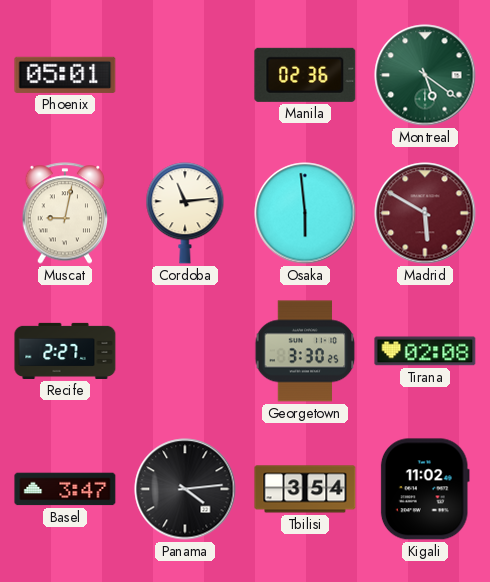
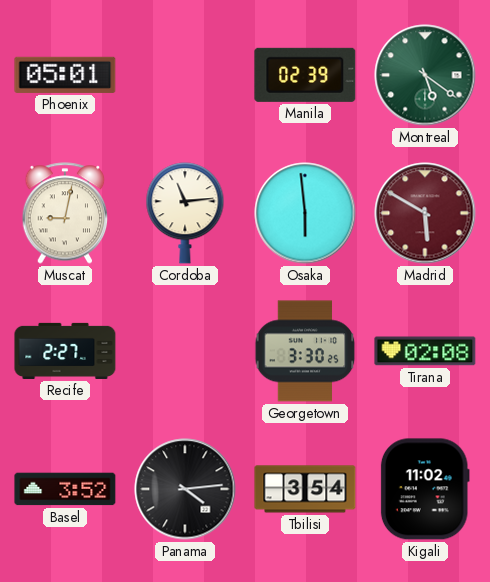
Manila: 02:36 -> 02:39 (305, 75)
Basel: 3:47 -> 3:52 (65, 489)
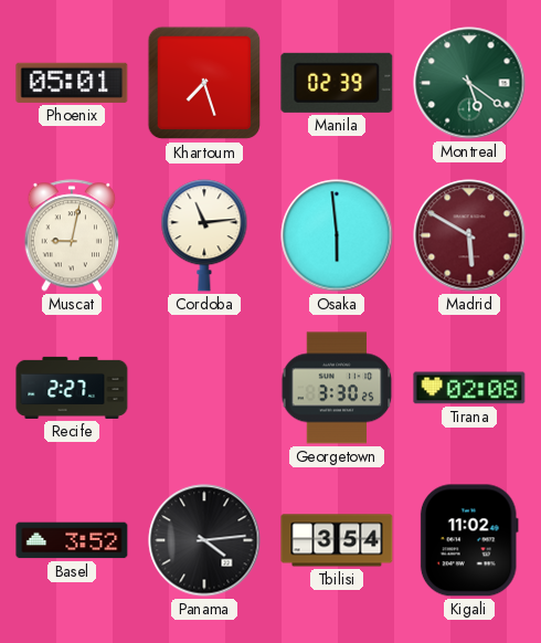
Khartoum: none -> 7:27 (204, 83)
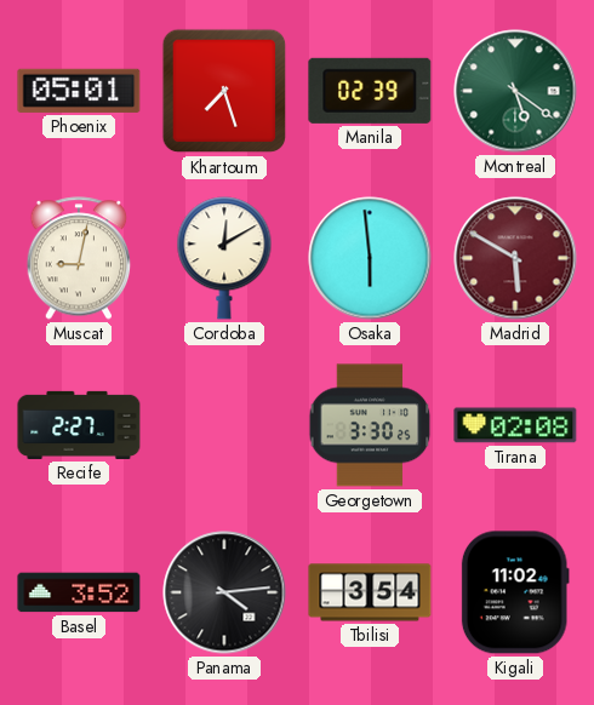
Cordoba: 11:14 -> 12:10 (224, 258)
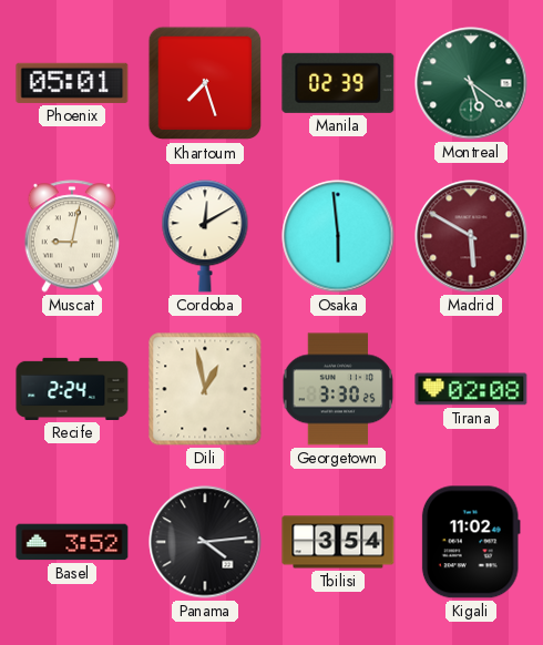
Recife: 2:27 -> 2:24 (72, 389)
Dili: none -> 12:58 (205, 389)
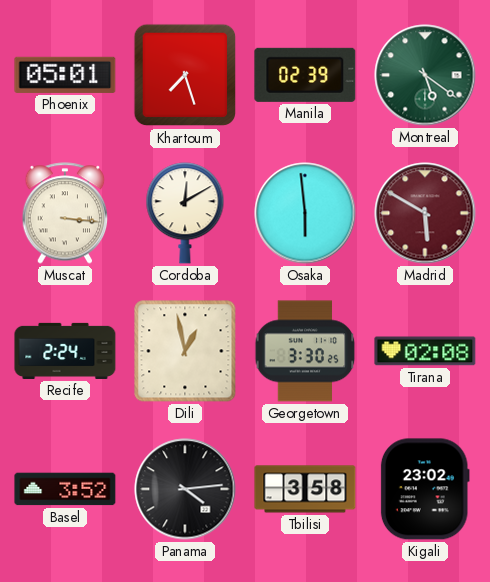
Muscat: 9:02 -> 3:16 (65, 213)
Tbilisi: 3:54 -> 3:58 (305, 489)
Kigali: 11:02 -> 23:02 (425, 489)
